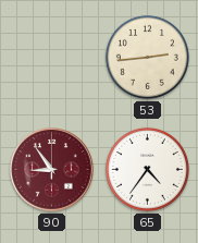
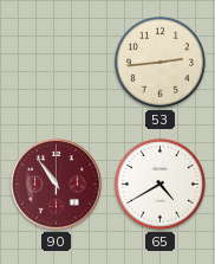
90: 8:54 -> 10:54 (57, 185)
65: 4:36 -> 4:40 (159, 183)
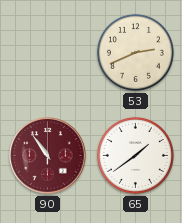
53: 2:44 -> 2:41 (135, 52)
65: 4:40 -> 1:39 (135, 155)
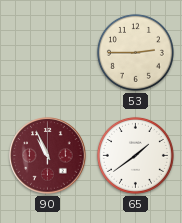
53: 2:41 -> 2:45 (135, 52)
90: 10:54 -> 10:56 (48, 156)
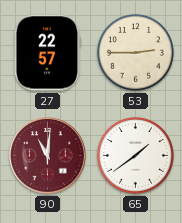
27: none -> 22:57 (47, 53)
90: 10:56 -> 11:01 (48, 156)
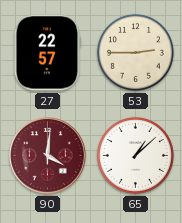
90: 11:01 -> 4:01 (48, 156)
65: 1:39 -> 1:08 (135, 155)
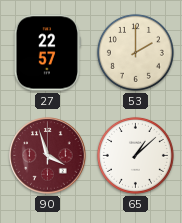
53: 2:45 -> 2:00 (135, 52)
90: 4:01 -> 3:57 (48, 156)
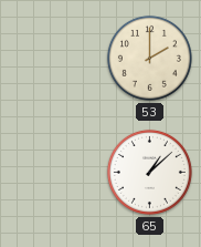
27: 22:57 -> none (47, 53)
90: 3:57 -> none (48, 156)
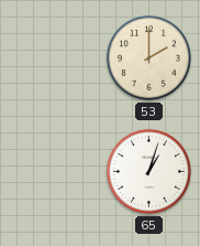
65: 1:08 -> 1:03 (148, 171)
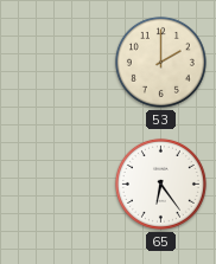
65: 1:03 -> 6:24 (160, 183)
